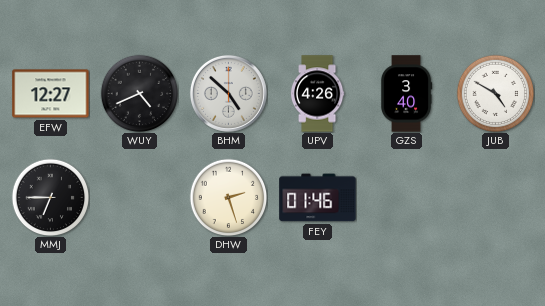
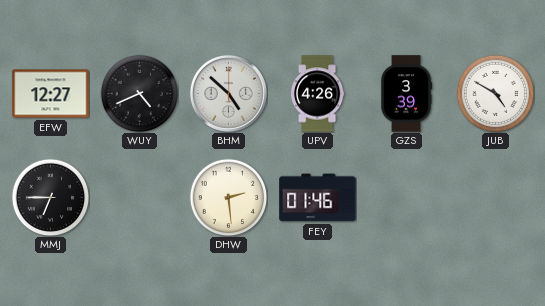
GZS: 3:40 -> 3:39 (406, 94)
DHW: 2:27 -> 2:29 (228, 197)
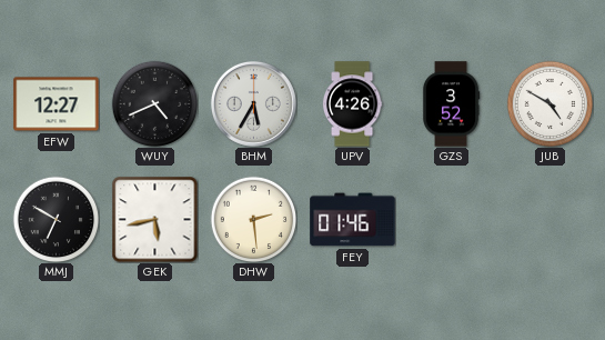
BHM: 4:52 -> 5:35 (253, 103)
GZS: 3:39 -> 3:52 (451, 104)
MMJ: 6:45 -> 6:50 (56, 219)
GEK: none -> 5:43 (154, 219)
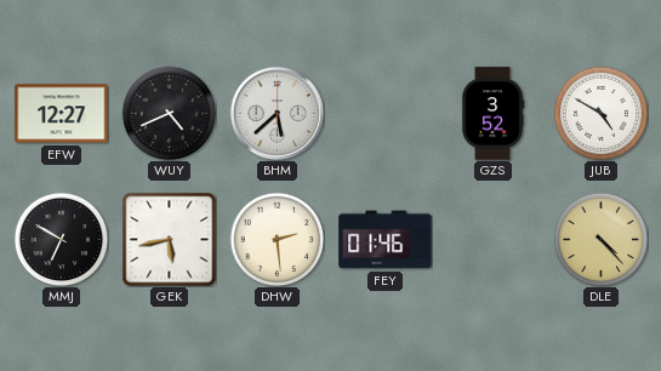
BHM: 5:35 -> 5:38 (277, 113)
UPV: 4:26 -> none (352, 104)
DLE: none -> 4:23 (600, 239)
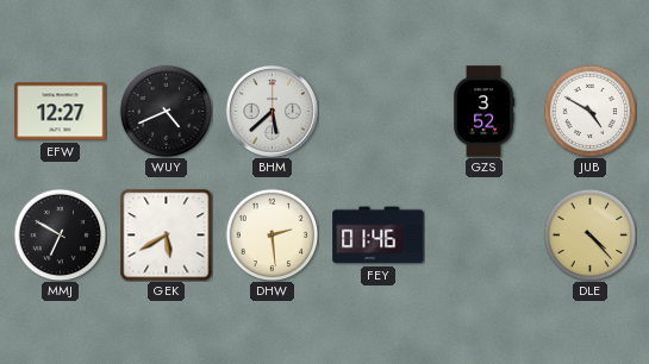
GEK: 5:43 -> 5:40 (166, 234)
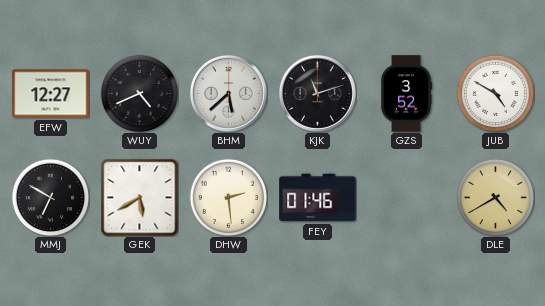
KJK: none -> 11:12 (317, 93)
DLE: 4:23 -> 4:40 (495, 197)
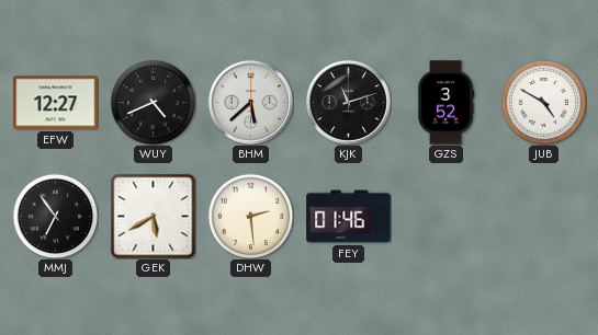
MMJ: 6:50 -> 6:54 (55, 216)
DLE: 4:40 -> none (495, 197)
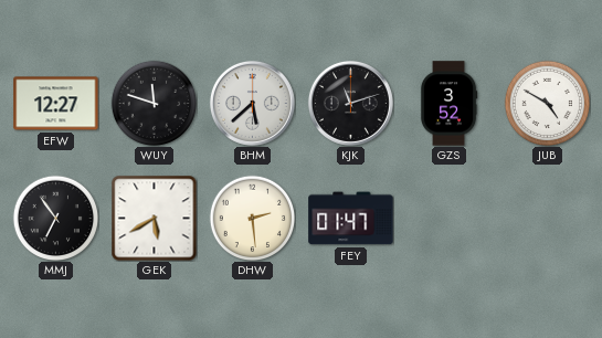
WUY: 4:41 -> 11:48 (154, 103)
FEY: 01:46 -> 01:47 (351, 219)
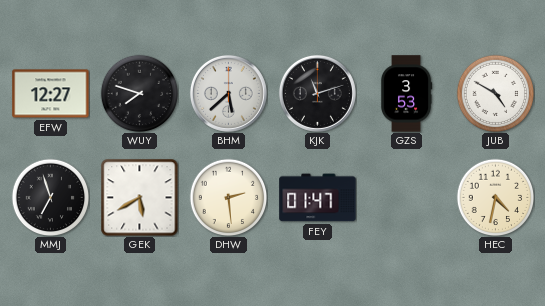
WUY: 11:48 -> 7:48 (139, 93)
GZS: 3:52 -> 3:53 (406, 94)
MMJ: 6:54 -> 6:57 (50, 197)
HEC: none -> 4:32 (495, 197)
